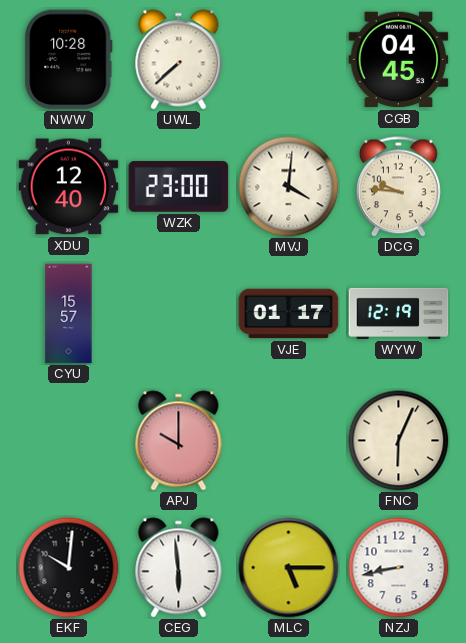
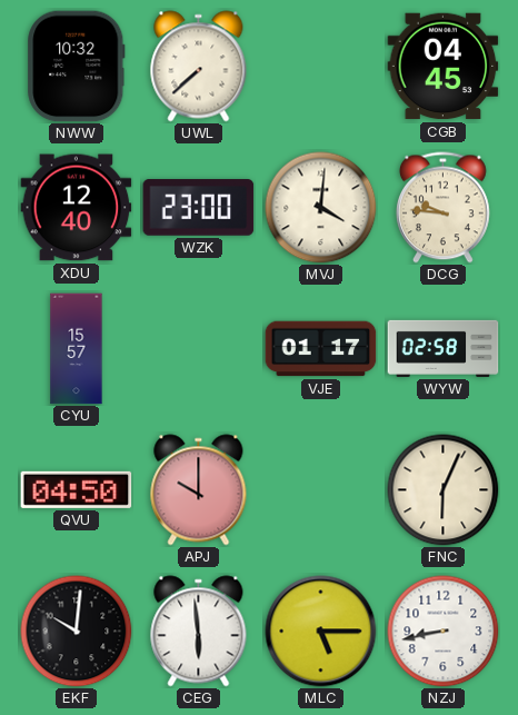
NWW: 10:28 -> 10:32 (77, 67)
WYW: 12:19 -> 02:58 (444, 348)
QVU: none -> 04:50 (77, 489)
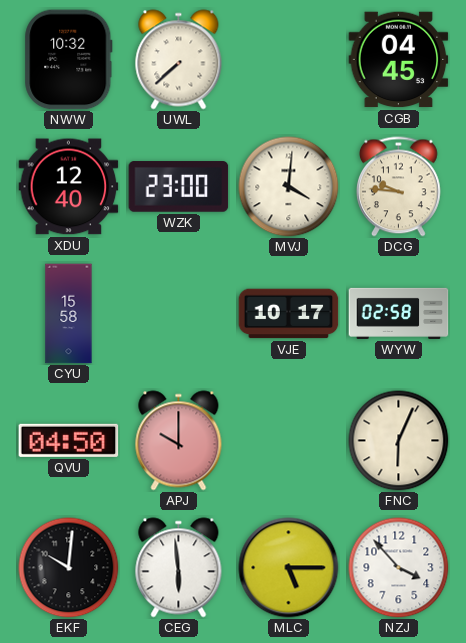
CYU: 15:57 -> 15:58 (69, 314)
VJE: 01:17 -> 10:17 (289, 314)
NZJ: 8:43 -> 3:53 (399, 568)
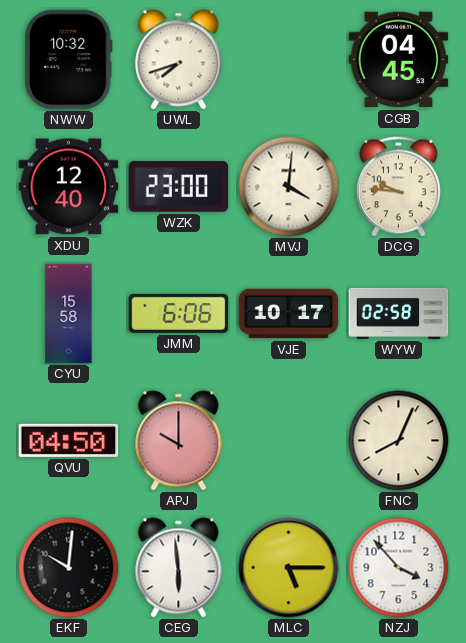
UWL: 7:38 -> 7:42 (179, 60)
JMM: none -> 6:06 (179, 313)
FNC: 6:04 -> 8:04 (399, 441)
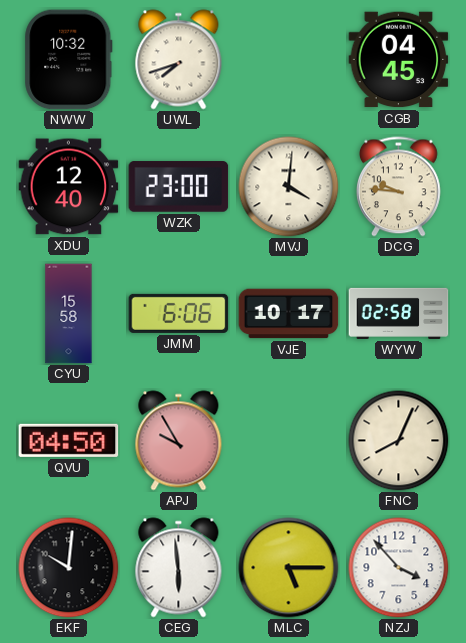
APJ: 10:00 -> 9:55 (179, 441)
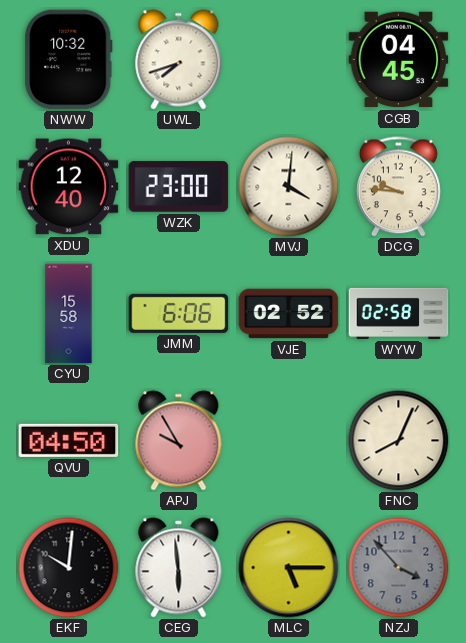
VJE: 10:17 -> 02:52 (289, 314)
NZJ dial: white -> grey (399, 568)
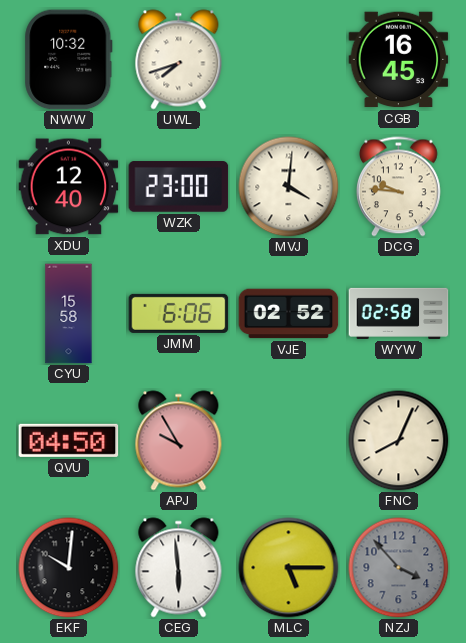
CGB: 04:45 -> 16:45 (399, 60)
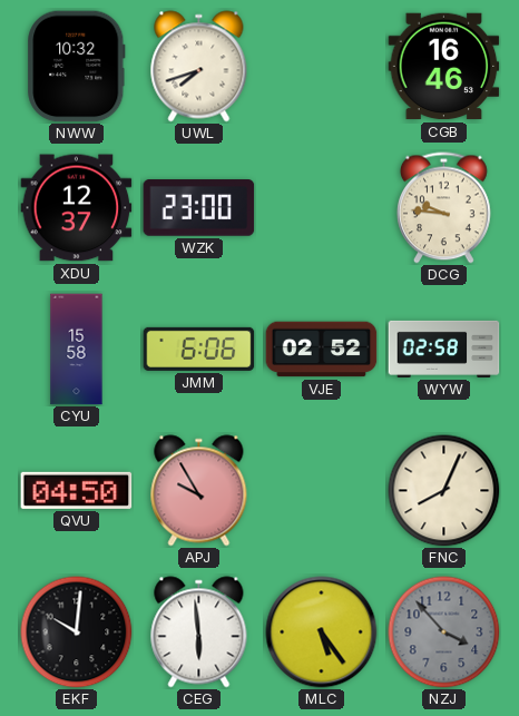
CGB: 16:45 -> 16:46 (444, 67)
XDU: 12:40 -> 12:37 (77, 208)
MVJ: 4:01 -> none (289, 187)
MLC: 5:15 -> 5:24 (322, 632)
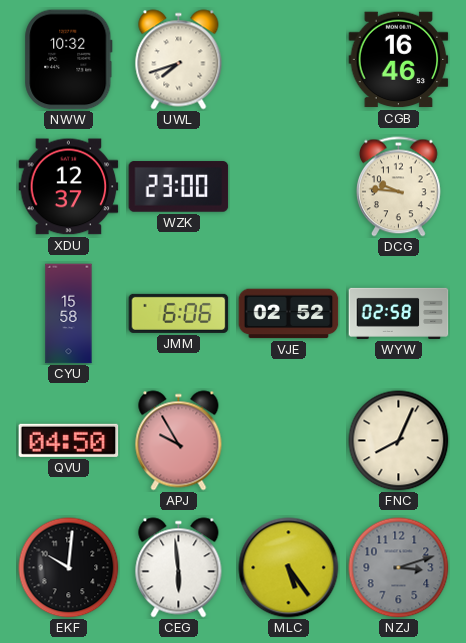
NZJ: 3:53 -> 3:12 (399, 568)
